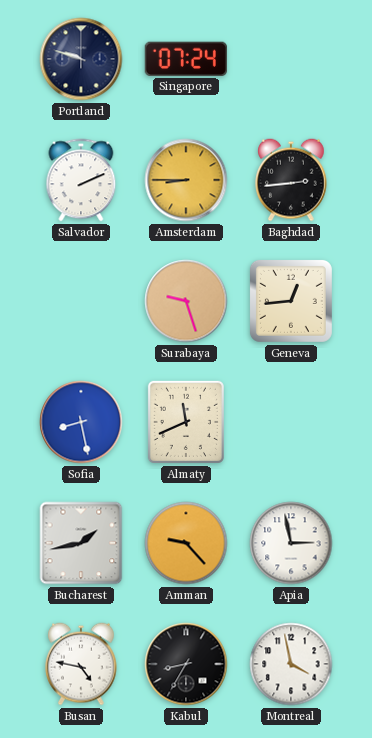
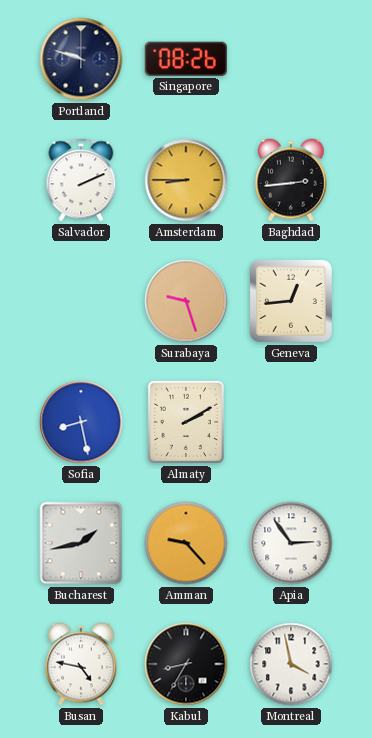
Singapore: 07:24 -> 08:26 (186, 59)
Almaty: 11:41 -> 2:10 (186, 422)
Apia: 2:58 -> 2:54 (291, 543)
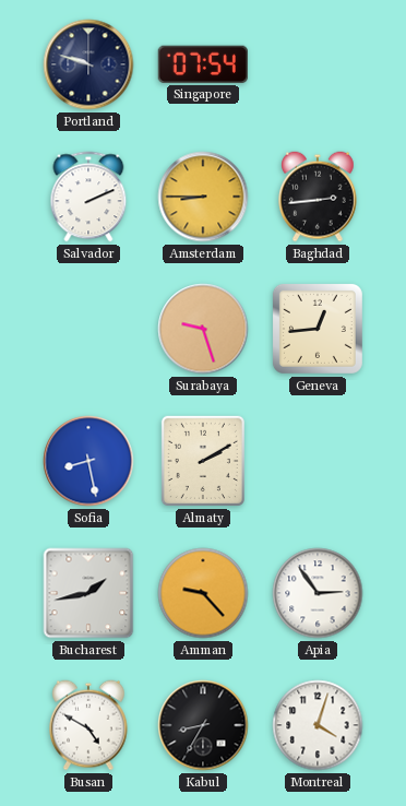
Singapore: 08:26 -> 07:54 (203, 64)
Busan: 4:47 -> 4:50 (89, 725)
Montreal: 3:58 -> 4:03 (318, 725)
